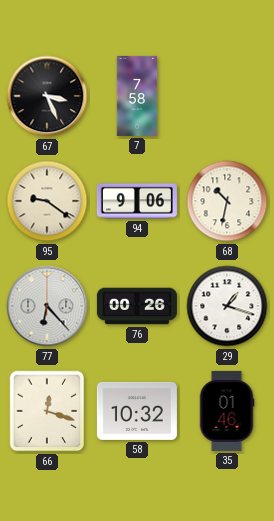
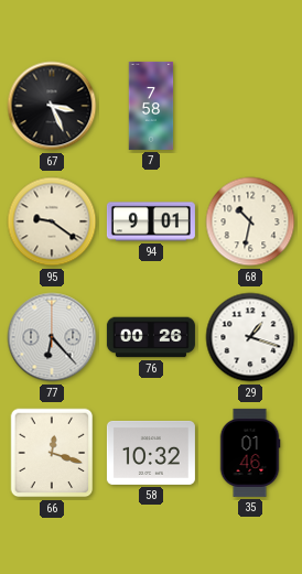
94: 9:06 -> 9:01 (151, 221)
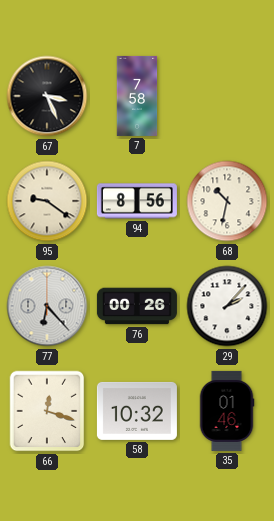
94: 9:01 -> 8:56 (137, 201)
29: 1:18 -> 2:07 (227, 306)
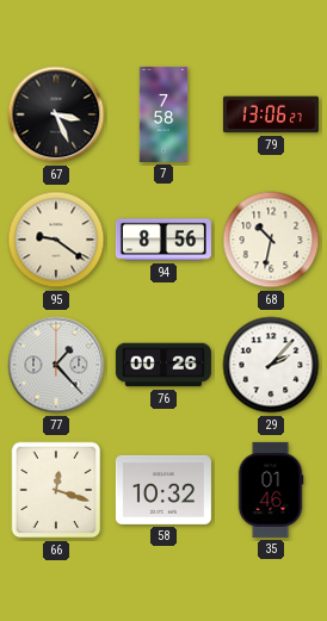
79: none -> 13:06 (271, 114)
77: 6:23 -> 1:23 (56, 365)
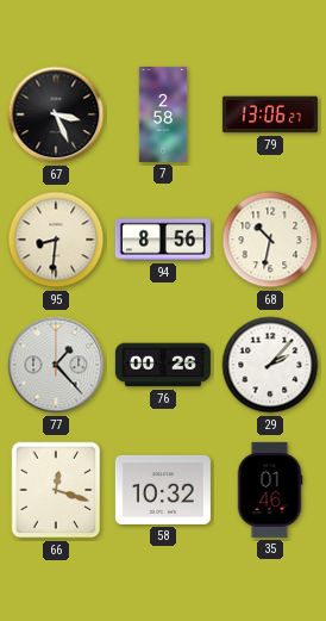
7: 7:58 -> 2:58 (163, 114)
95: 9:21 -> 8:31 (56, 240)
